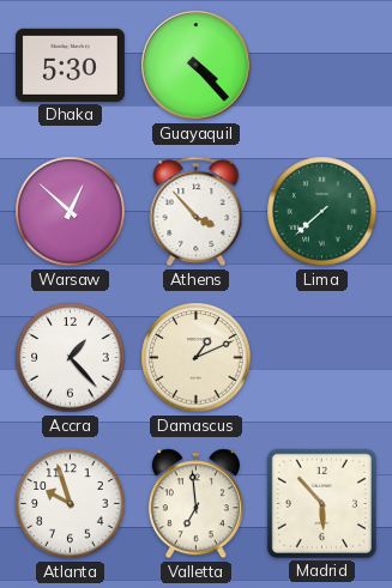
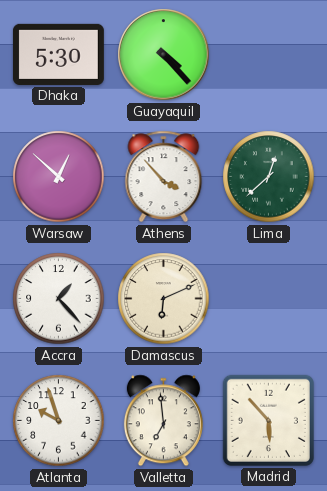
Lima: 7:38 -> 12:38 (269, 177)
Damascus: 1:11 -> 6:11 (164, 299)
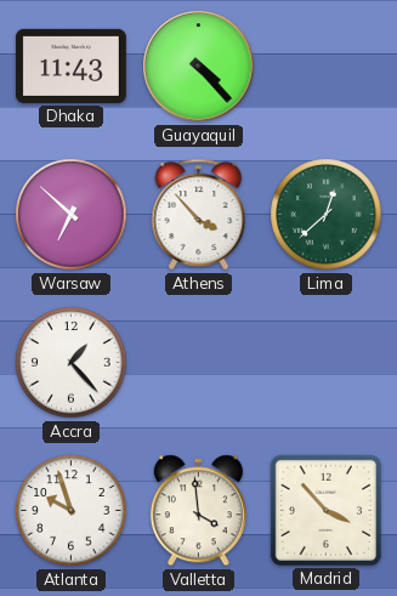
Dhaka: 5:30 -> 11:43 (70, 66)
Warsaw: 12:52 -> 6:52 (72, 215)
Damascus: 6:11 -> none (164, 299)
Valletta: 6:59 -> 3:59 (198, 511)
Madrid: 5:53 -> 3:53 (325, 510)
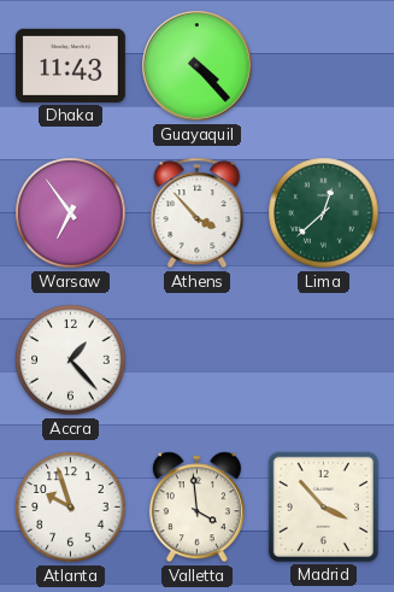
Warsaw: 6:52 -> 6:54 (71, 213)
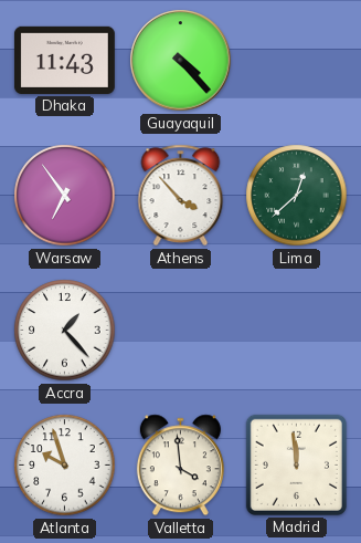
Madrid: 3:53 -> 11:59 (296, 464)
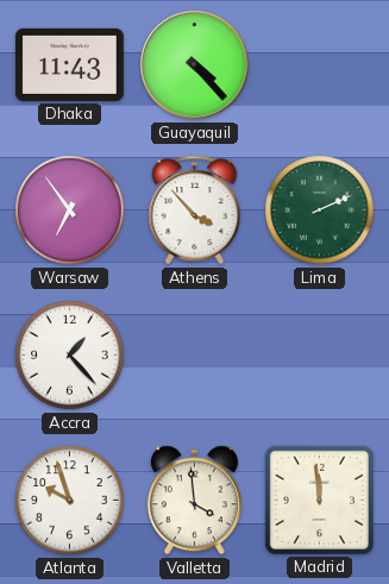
Lima: 12:38 -> 2:11 (320, 211)
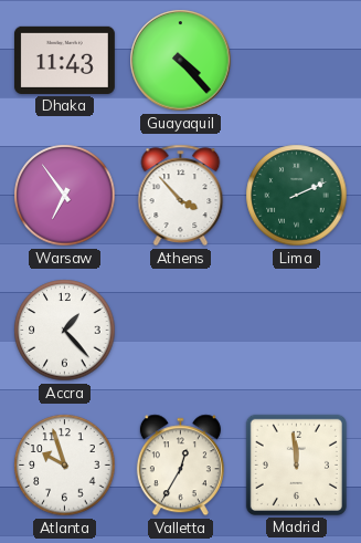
Valletta: 3:59 -> 12:35 (180, 466)
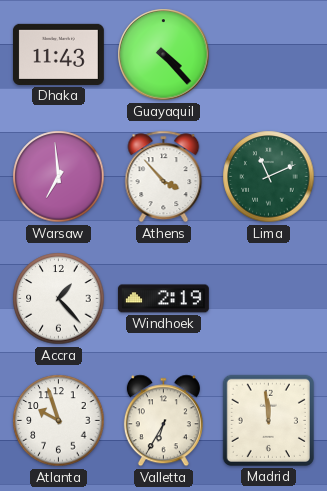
Warsaw: 6:54 -> 6:59 (59, 177)
Lima: 2:11 -> 11:11 (269, 177)
Windhoek: none -> 2:19 (163, 299)
Valletta: 12:35 -> 6:35 (163, 421)
